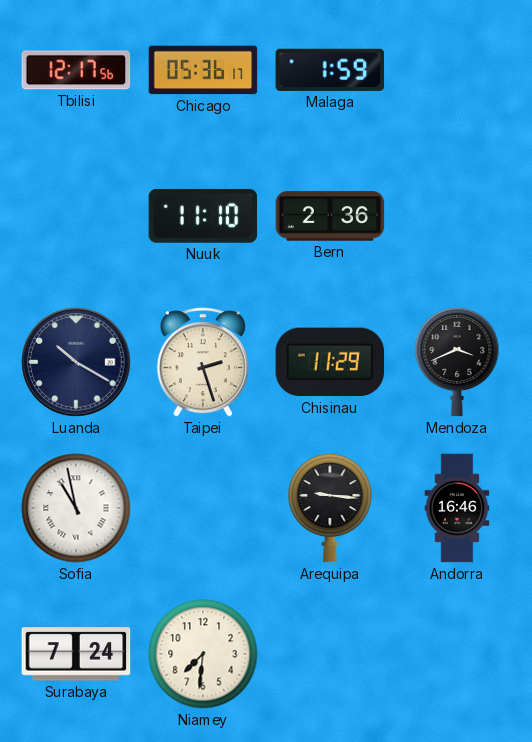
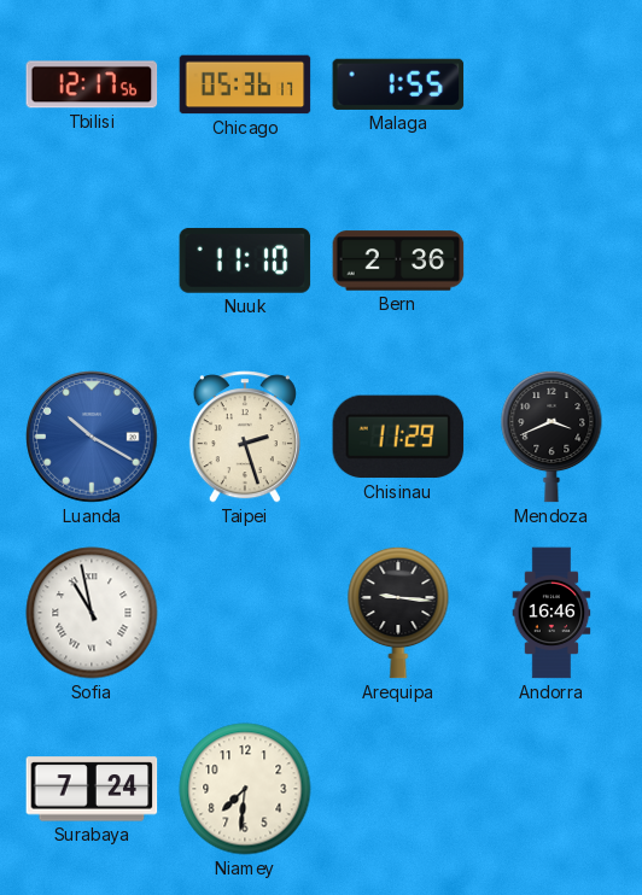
Malaga: 1:59 -> 1:55 (398, 84)
Luanda dial: navy -> blue (92, 437)
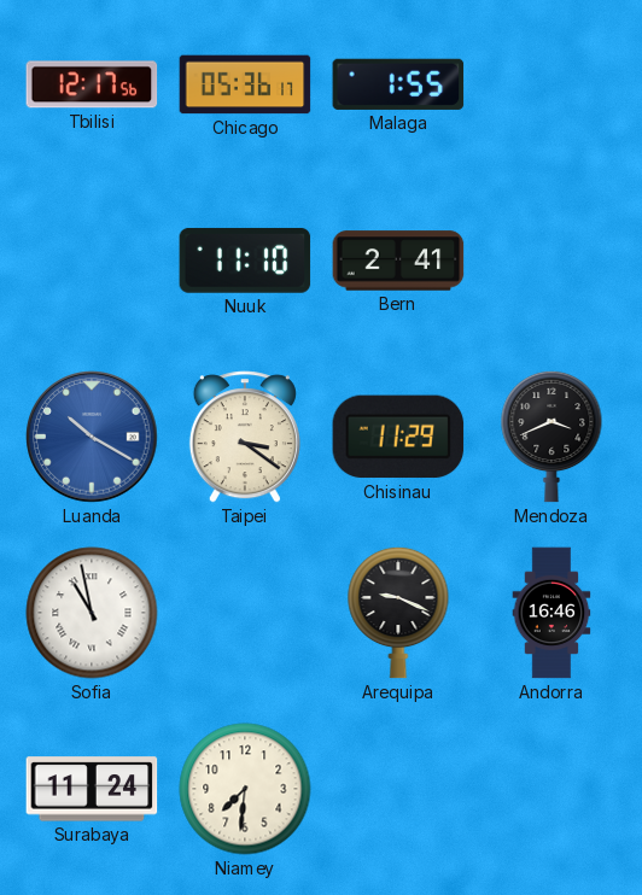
Bern: 2:36 -> 2:41 (398, 261)
Taipei: 2:27 -> 3:21 (245, 437)
Arequipa: 9:16 -> 9:19 (398, 613)
Surabaya: 7:24 -> 11:24 (92, 789)
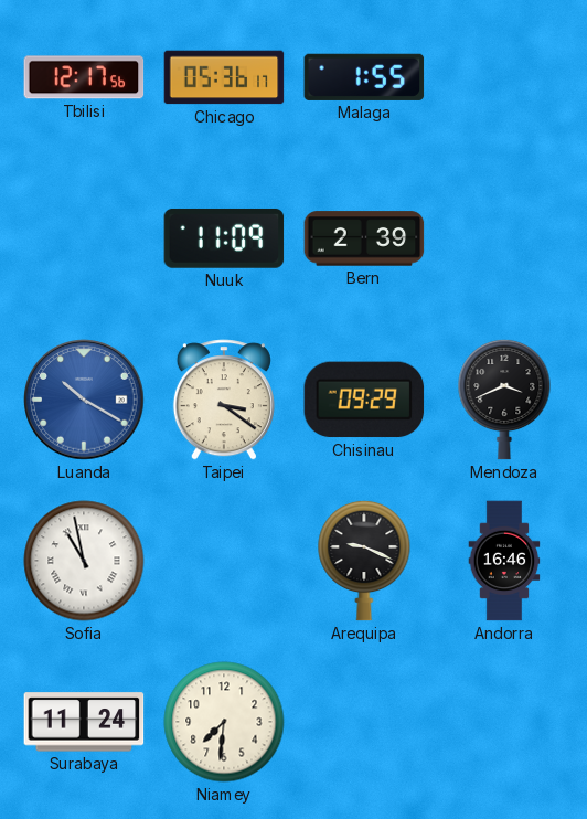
Nuuk: 11:10 -> 11:09 (224, 238)
Bern: 2:41 -> 2:39 (364, 238)
Chisinau: 11:29 -> 09:29 (364, 400)
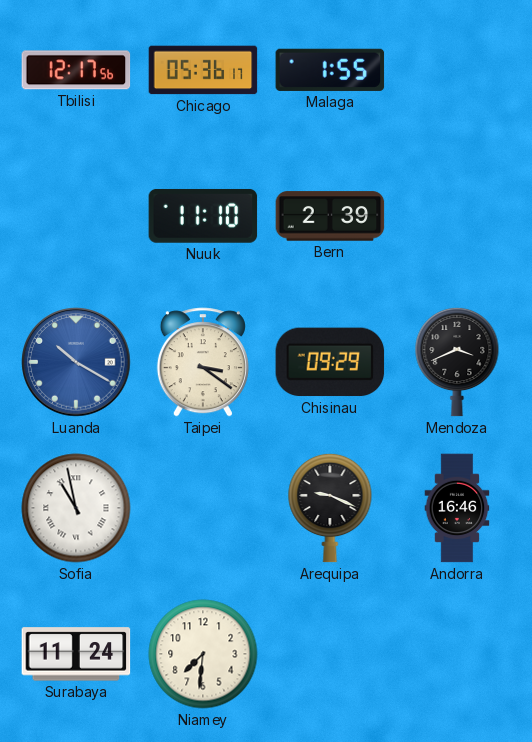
Nuuk: 11:09 -> 11:10 (203, 216)
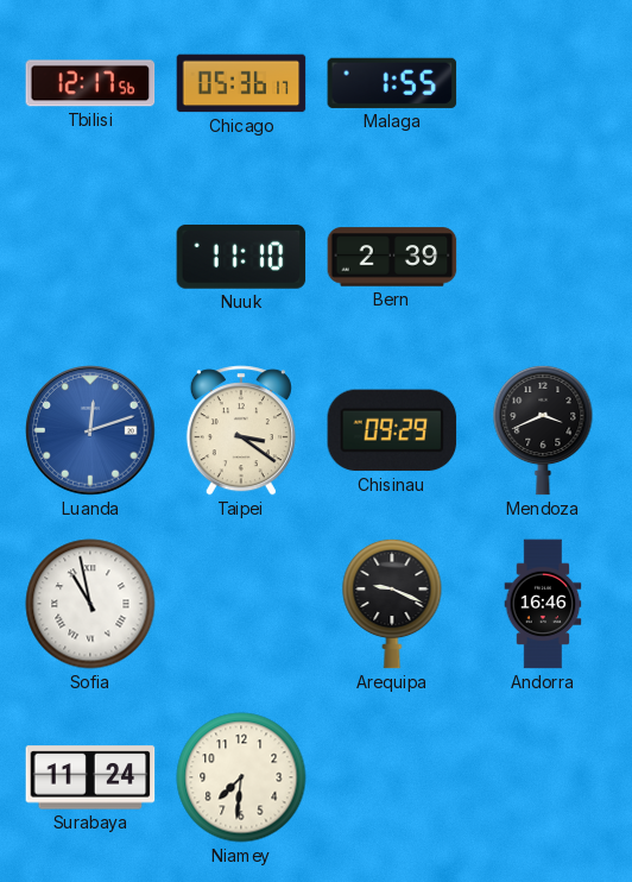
Luanda: 10:20 -> 12:12 (90, 430)
